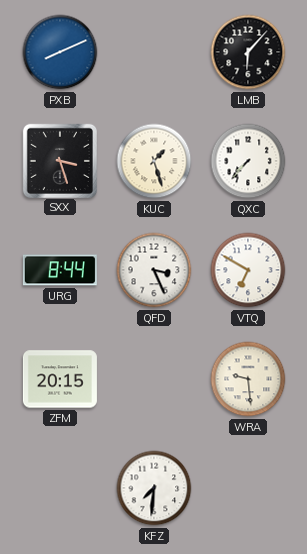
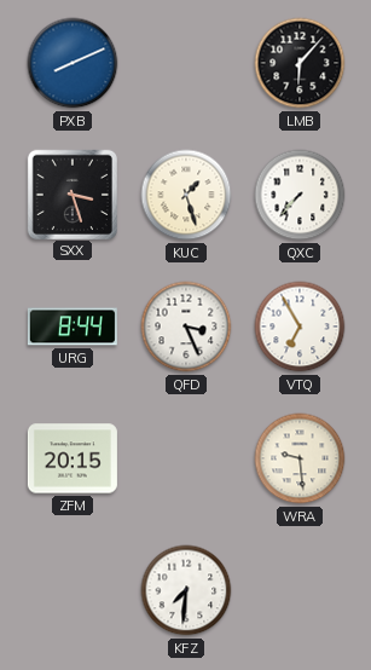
VTQ: 6:50 -> 6:55 (300, 327)
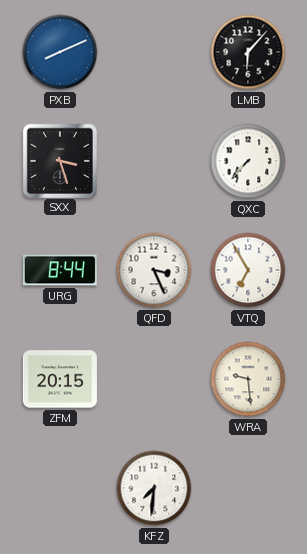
KUC: 1:27 -> none (186, 195)
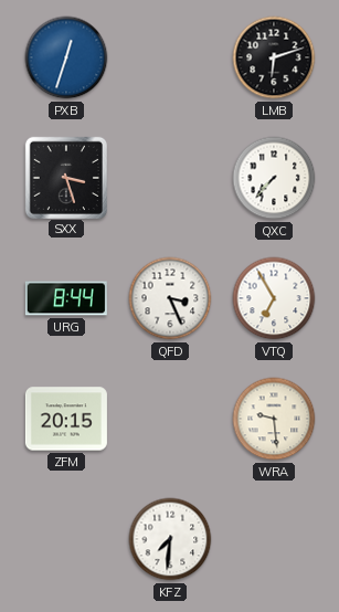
PXB: 8:11 -> 12:33 (66, 57)
LMB: 6:07 -> 6:12 (274, 57)
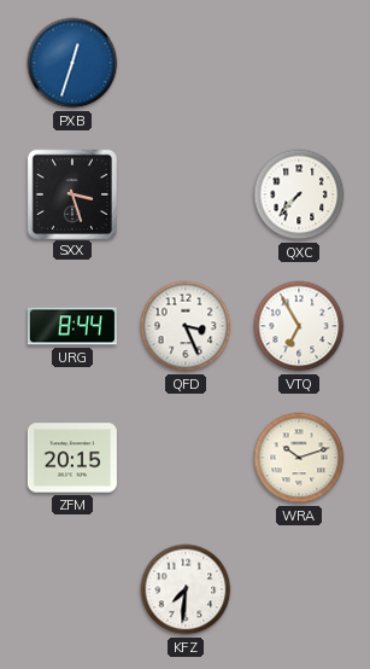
LMB: 6:12 -> none (274, 57)
WRA: 9:29 -> 10:12 (299, 458)
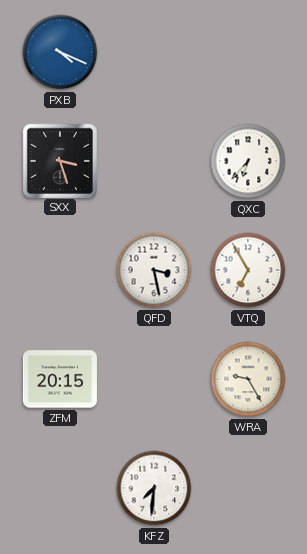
PXB: 12:33 -> 4:19 (60, 52)
QXC: 7:37 -> 6:37 (248, 161)
URG: 8:44 -> none (72, 326)
QFD: 3:26 -> 3:28 (154, 270)
WRA: 10:12 -> 9:25 (248, 379)
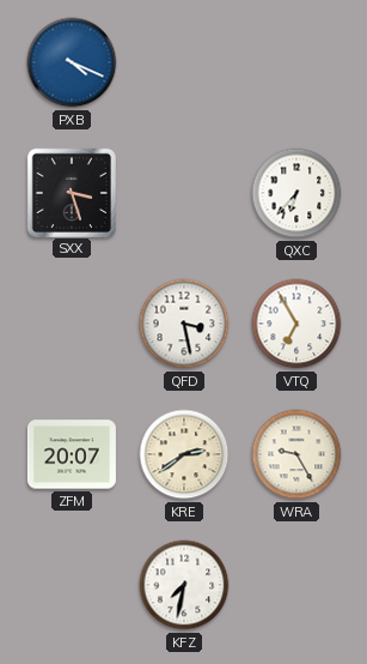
ZFM: 20:15 -> 20:07 (72, 454)
KRE: none -> 2:39 (184, 454)
KFZ: 7:31 -> 7:32 (184, 585)
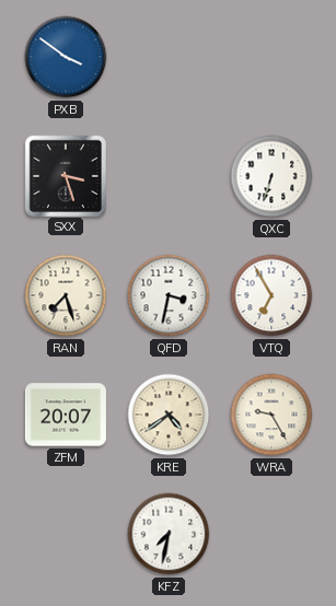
PXB: 4:19 -> 3:51 (66, 57)
QXC: 6:37 -> 6:33 (271, 176)
RAN: none -> 7:27 (66, 295)
QFD: 3:28 -> 3:32 (169, 295)
KRE: 2:39 -> 4:39 (169, 415)
